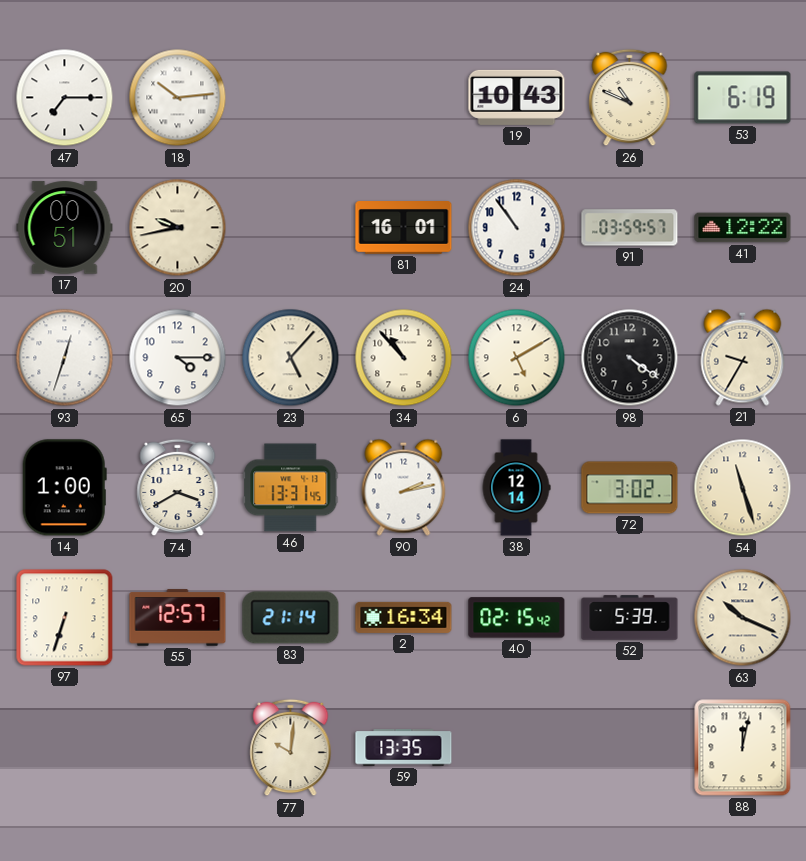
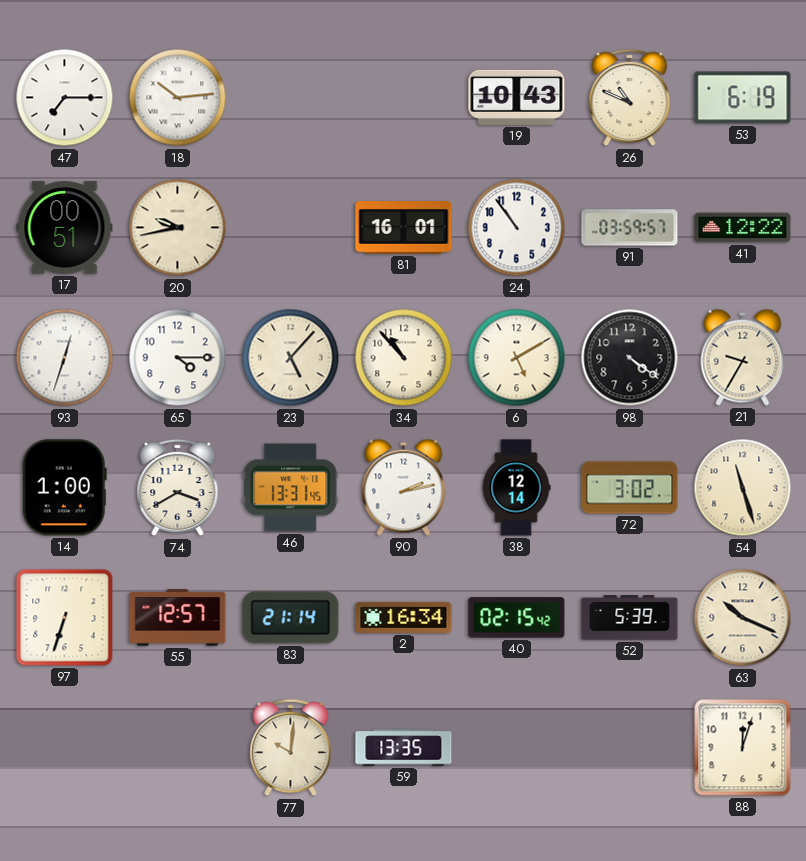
88: 12:02 -> 12:03 (743, 748)
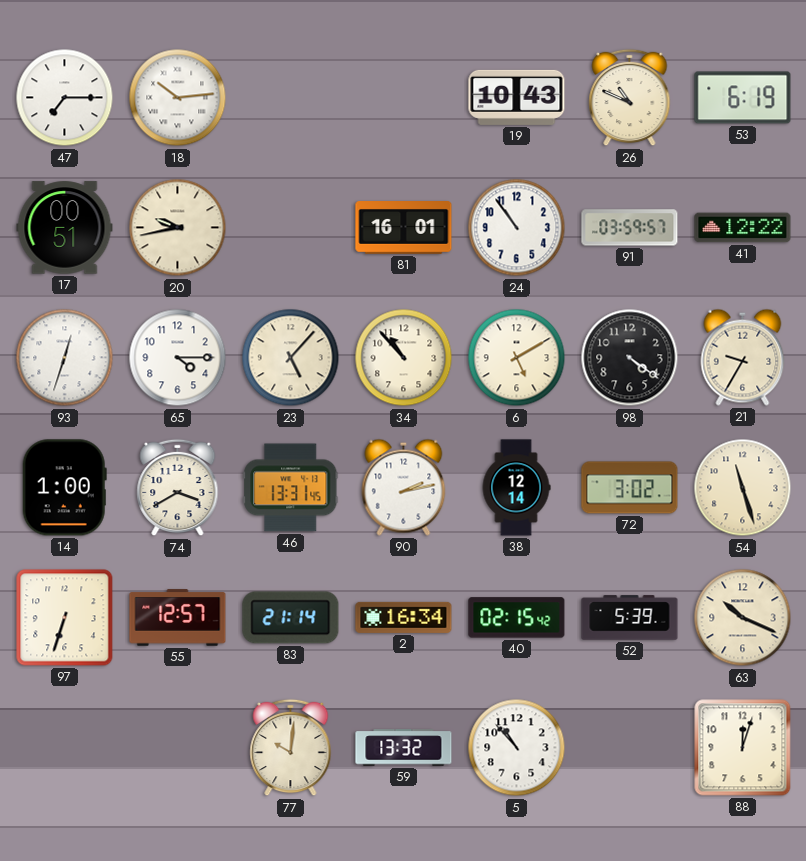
59: 13:35 -> 13:32 (404, 748)
5: none -> 10:53 (517, 748)
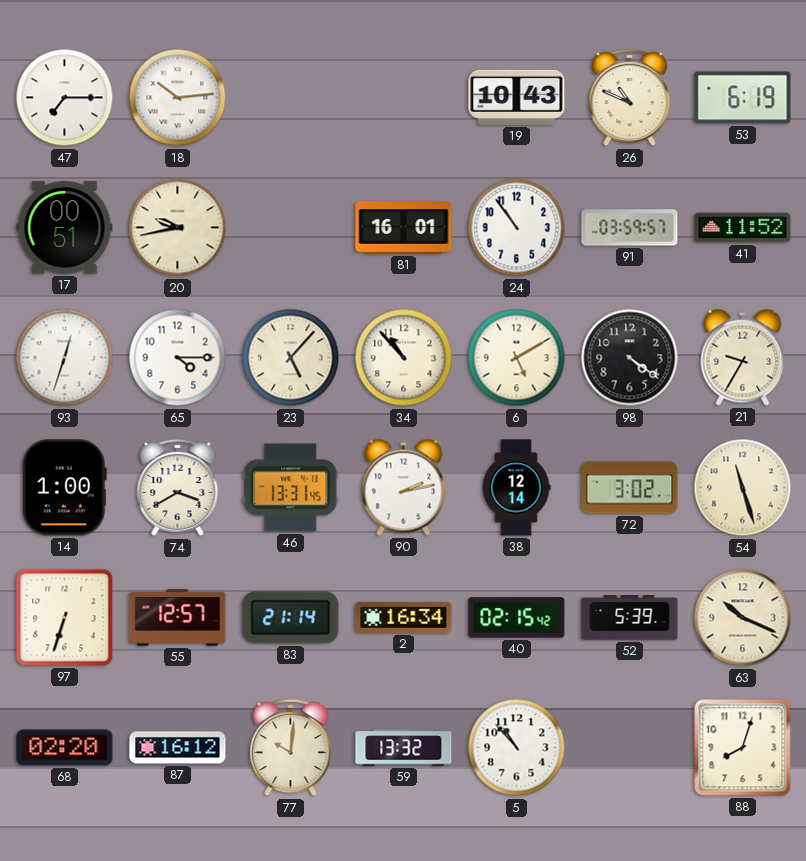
41: 12:22 -> 11:52 (743, 228)
68: none -> 02:20 (65, 748)
87: none -> 16:12 (178, 748)
88: 12:03 -> 8:03 (743, 748)
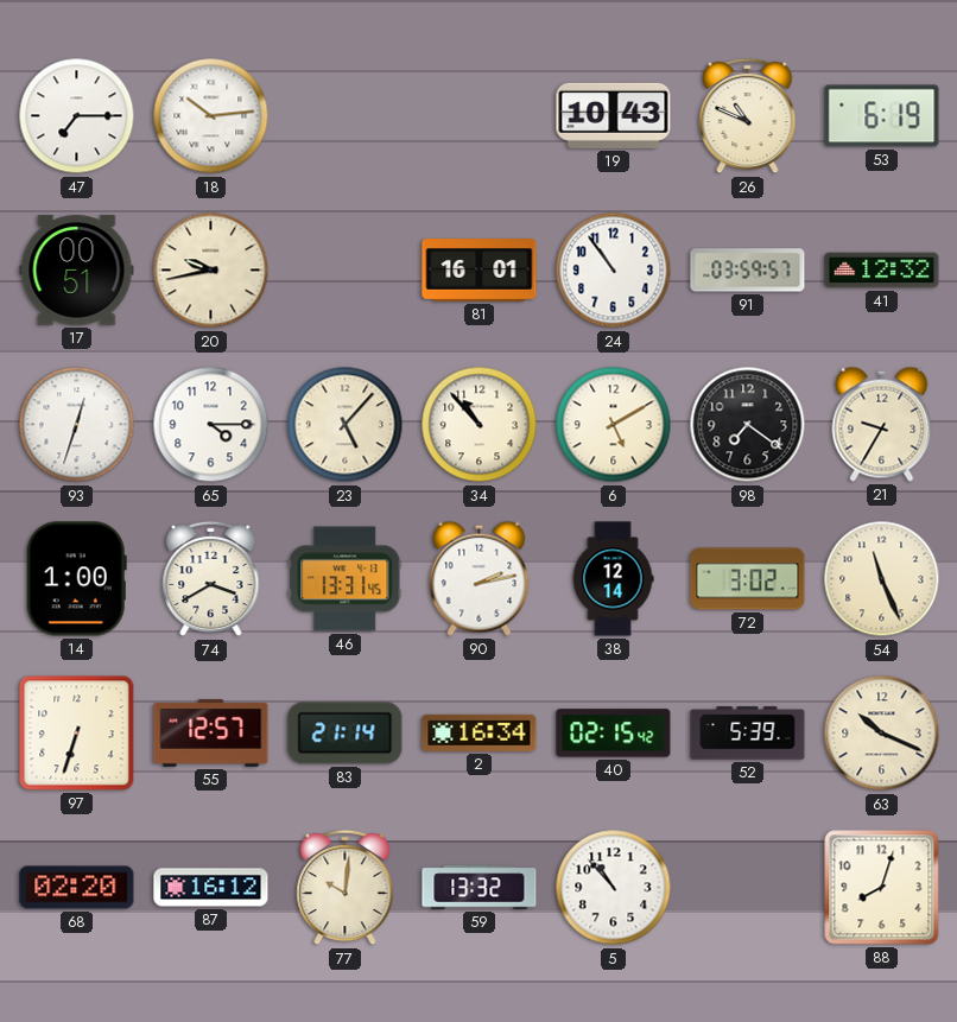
41: 11:52 -> 12:32 (882, 271)
98: 4:21 -> 7:21 (748, 425)
54: 11:27 -> 11:26 (882, 579)
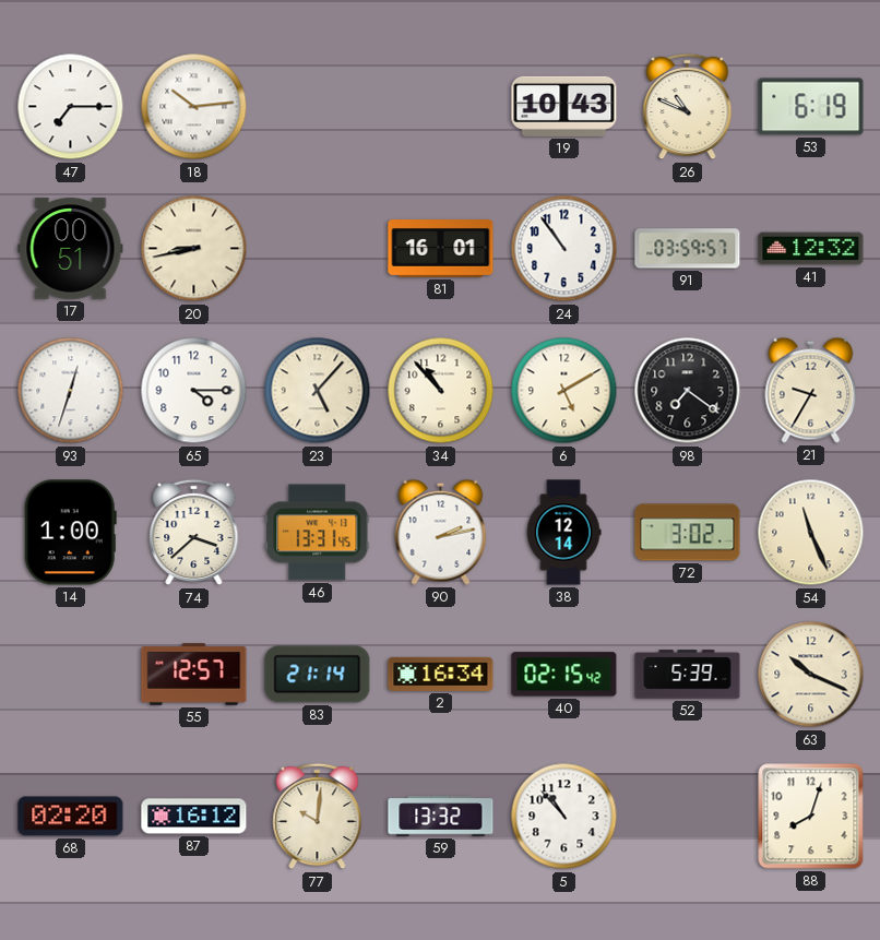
20: 9:43 -> 8:43 (194, 249)
74: 3:40 -> 3:38 (194, 533)
97: 6:33 -> none (77, 734)
